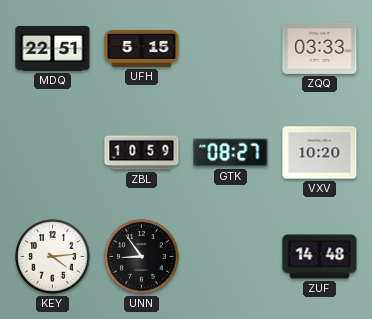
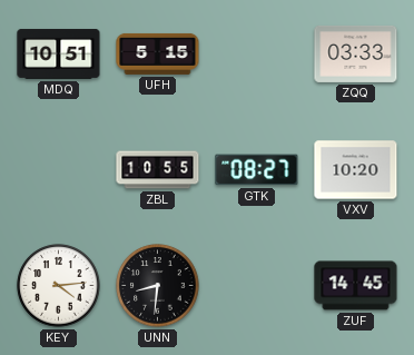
MDQ: 22:51 -> 10:51 (59, 53)
ZBL: 10:59 -> 10:55 (158, 170)
UNN: 8:54 -> 8:31 (158, 286)
ZUF: 14:48 -> 14:45 (356, 286)
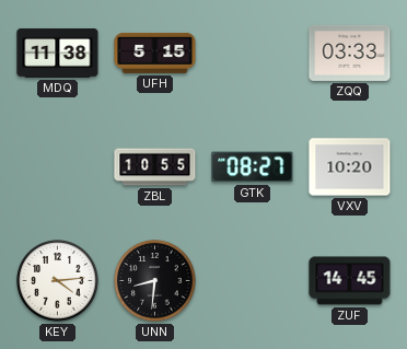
MDQ: 10:51 -> 11:38 (58, 53)
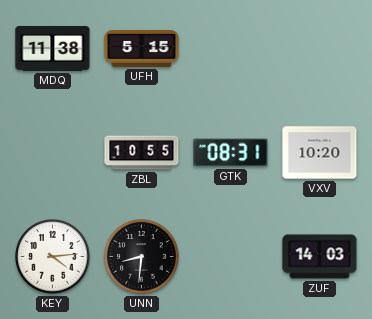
ZQQ: 03:33 -> none (350, 53)
GTK: 08:27 -> 08:31 (231, 153)
ZUF: 14:45 -> 14:03 (320, 257)
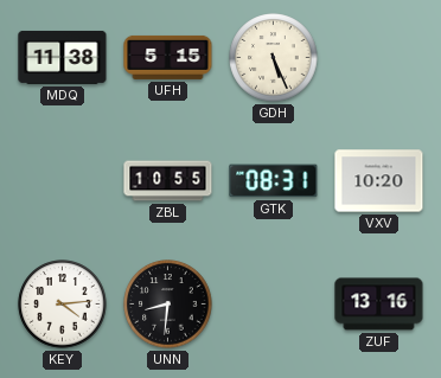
GDH: none -> 5:26 (274, 58)
ZUF: 14:03 -> 13:16 (379, 305)
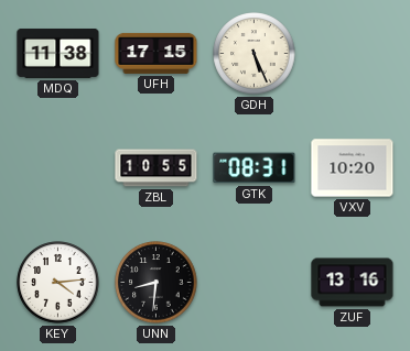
UFH: 5:15 -> 17:15 (157, 53)
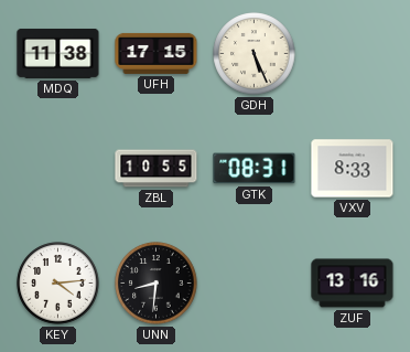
VXV: 10:20 -> 8:33 (353, 169)
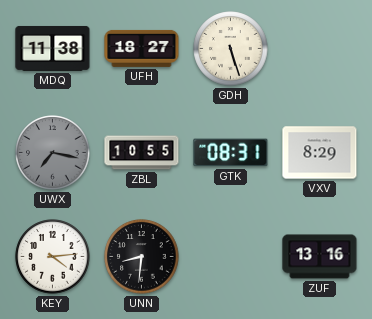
UFH: 17:15 -> 18:27 (142, 48)
GDH: 5:26 -> 5:27 (231, 49)
UWX: none -> 7:17 (53, 153)
VXV: 8:33 -> 8:29 (320, 153)
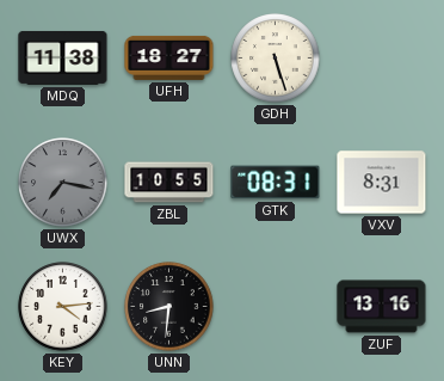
VXV: 8:29 -> 8:31 (382, 183)
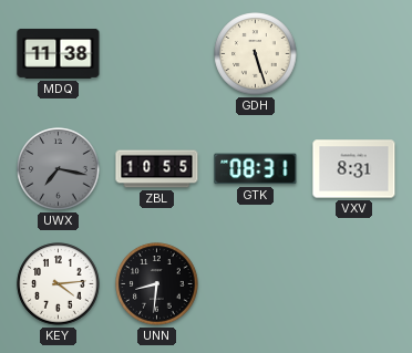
UFH: 18:27 -> none (169, 57)
ZUF: 13:16 -> none (382, 307)
